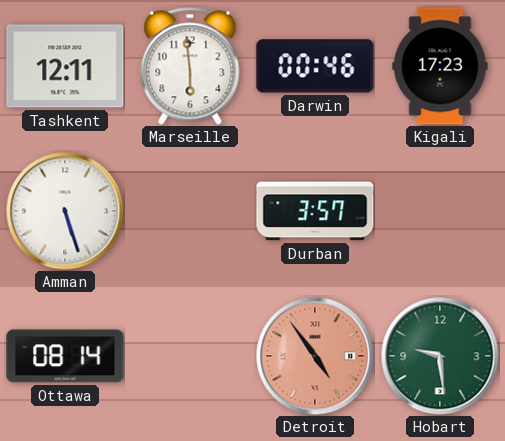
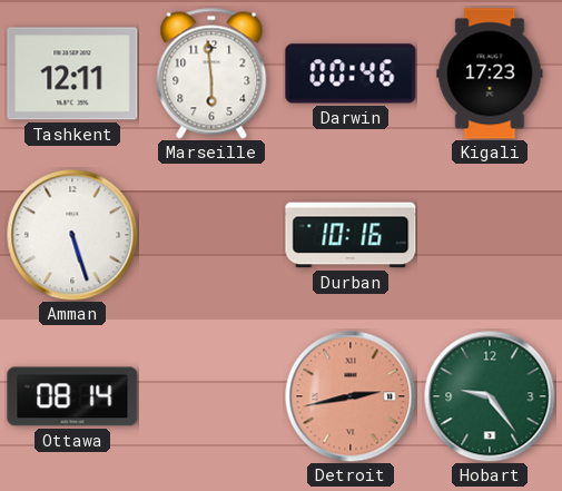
Durban: 3:57 -> 10:16 (351, 235)
Detroit: 4:54 -> 2:43 (351, 396)
Hobart: 9:29 -> 9:24 (490, 396)
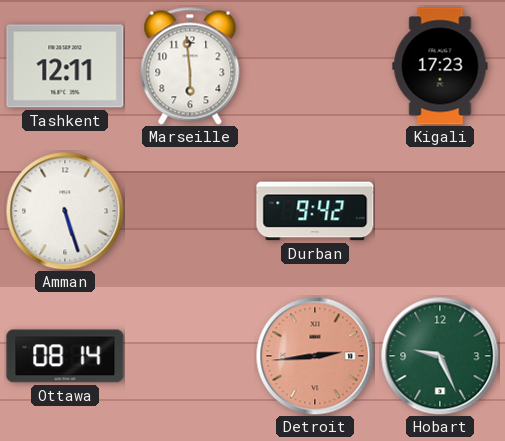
Darwin: 00:46 -> none (351, 73)
Durban: 10:16 -> 9:42 (315, 211)
Detroit: 2:43 -> 2:44 (315, 356)
Hobart: 9:24 -> 9:26 (440, 356)
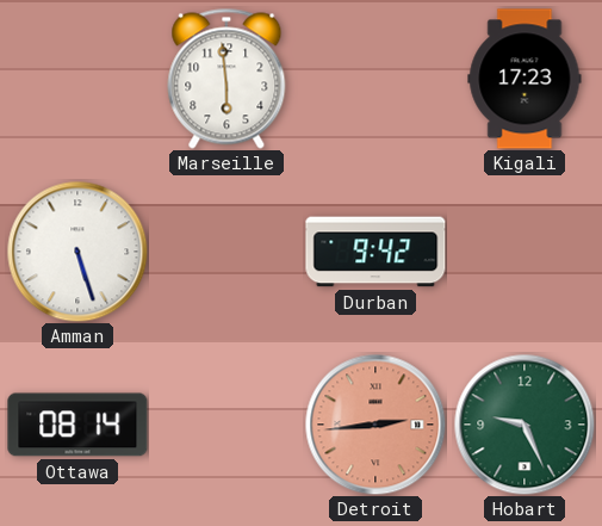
Tashkent: 12:11 -> none (65, 66)
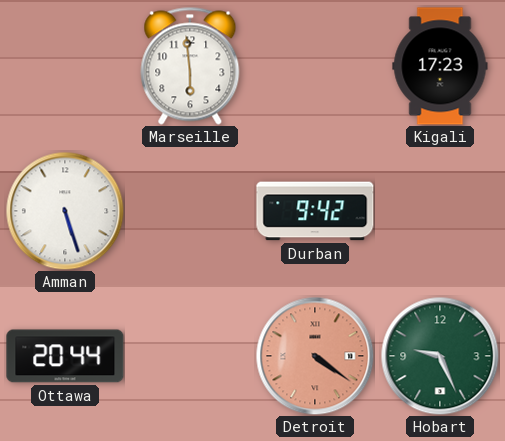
Ottawa: 08:14 -> 20:44 (65, 356)
Detroit: 2:44 -> 4:21 (315, 356)
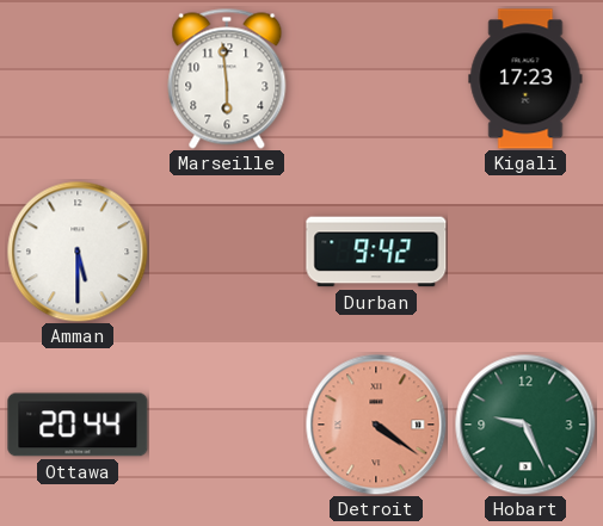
Amman: 5:27 -> 5:30 (78, 252)
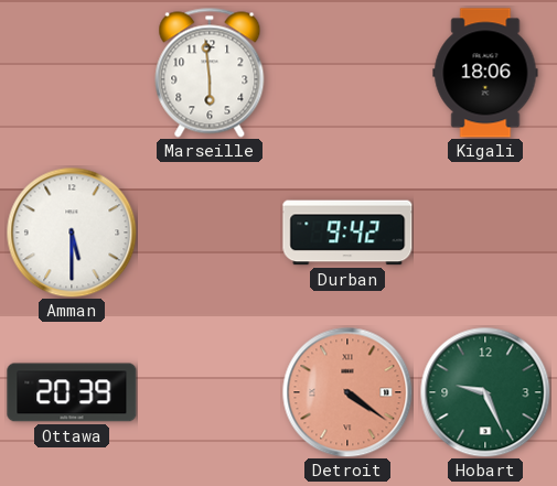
Kigali: 17:23 -> 18:06 (485, 73)
Ottawa: 20:44 -> 20:39 (72, 392)
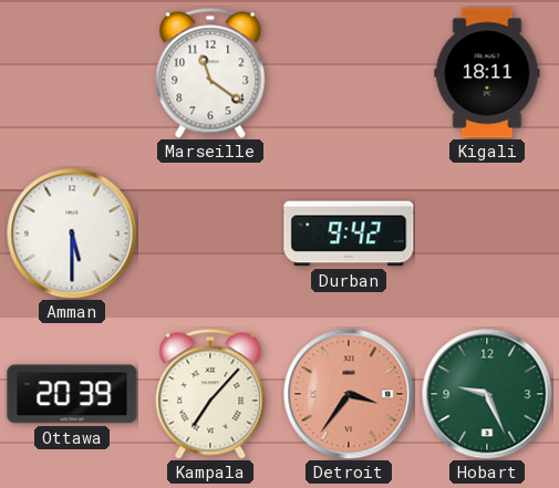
Marseille: 5:59 -> 11:21 (210, 73)
Kigali: 18:06 -> 18:11 (487, 73)
Kampala: none -> 7:07 (210, 394)
Detroit: 4:21 -> 3:36 (349, 394)
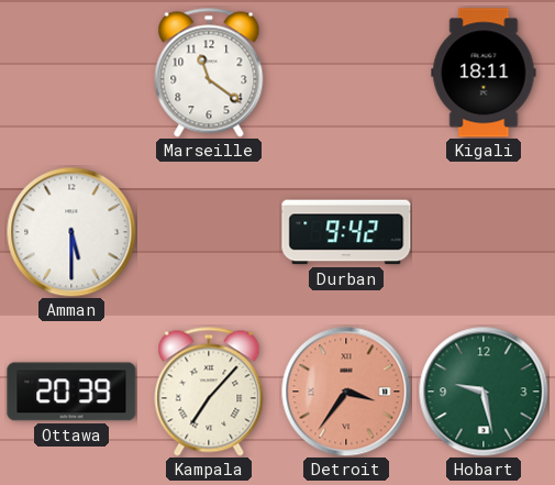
Hobart: 9:26 -> 9:28 (484, 392)
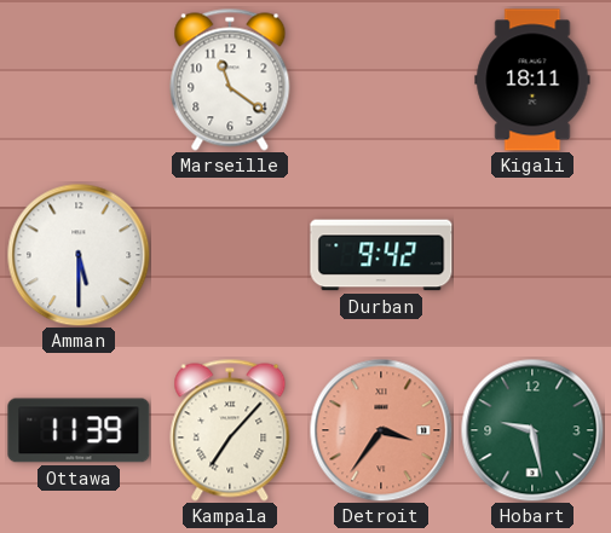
Ottawa: 20:39 -> 11:39 (79, 430)
